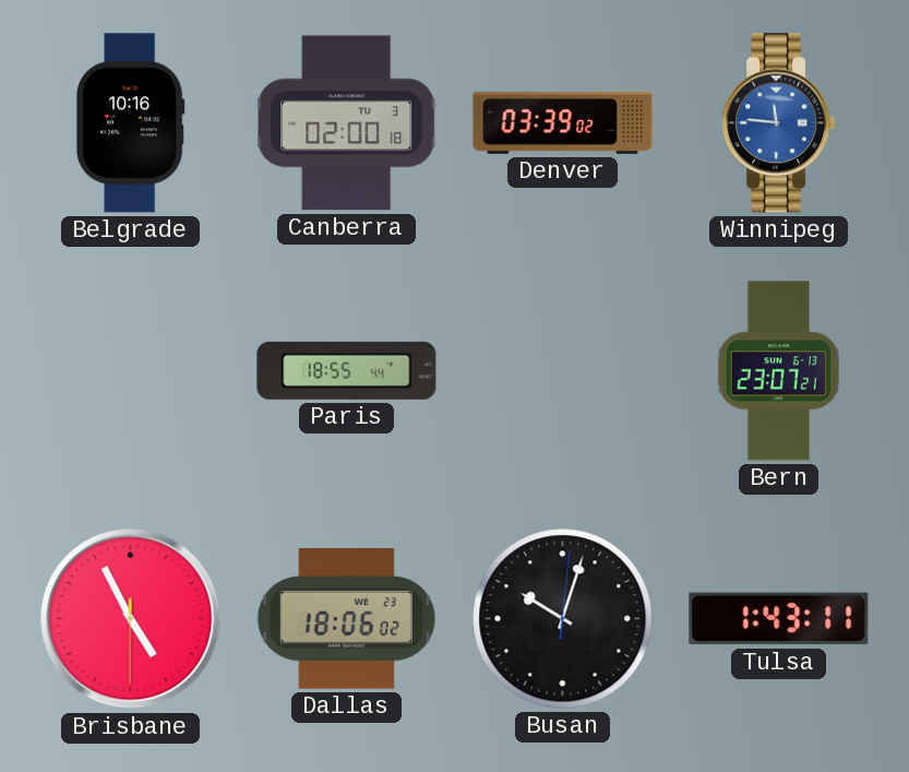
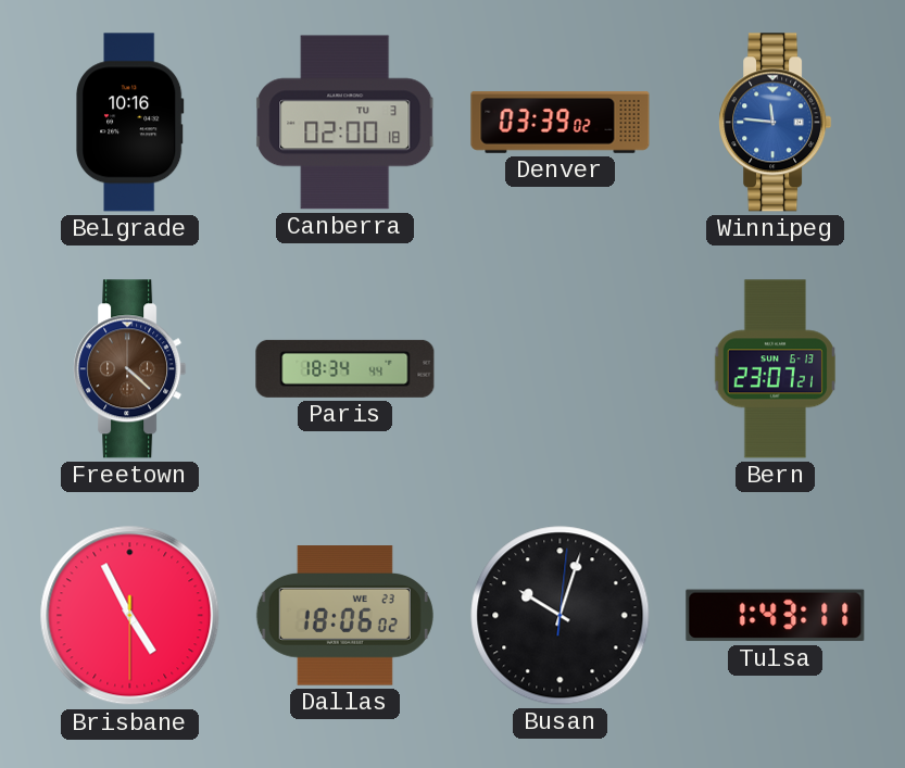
Freetown: none -> 4:22 (130, 369)
Paris: 18:55 -> 18:34 (345, 368)
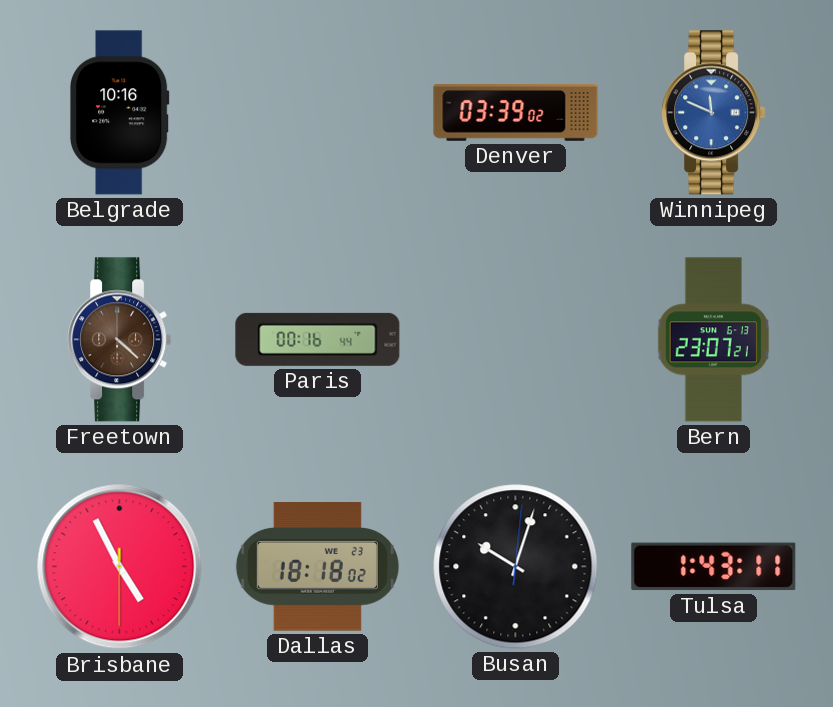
Canberra: 02:00 -> none (345, 123)
Winnipeg: 11:46 -> 11:49 (714, 113)
Paris: 18:34 -> 00:16 (318, 339)
Dallas: 18:06 -> 18:18 (317, 567)
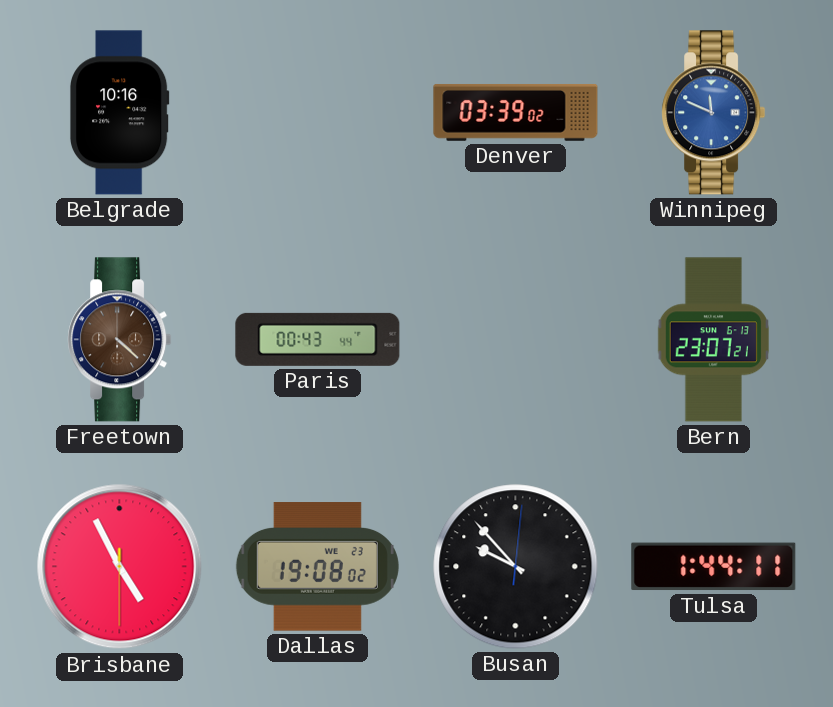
Paris: 00:16 -> 00:43 (318, 339)
Dallas: 18:18 -> 19:08 (317, 567)
Busan: 10:03 -> 9:53 (516, 567)
Tulsa: 1:43 -> 1:44 (714, 567)
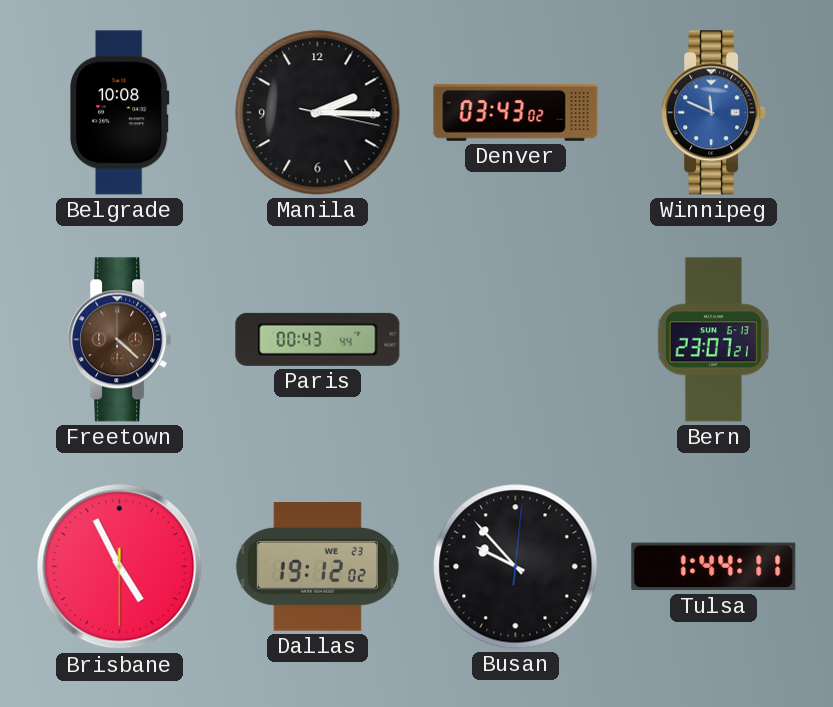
Belgrade: 10:16 -> 10:08 (119, 113)
Manila: none -> 2:15 (318, 113)
Denver: 03:39 -> 03:43 (516, 112)
Dallas: 19:08 -> 19:12 (317, 567)
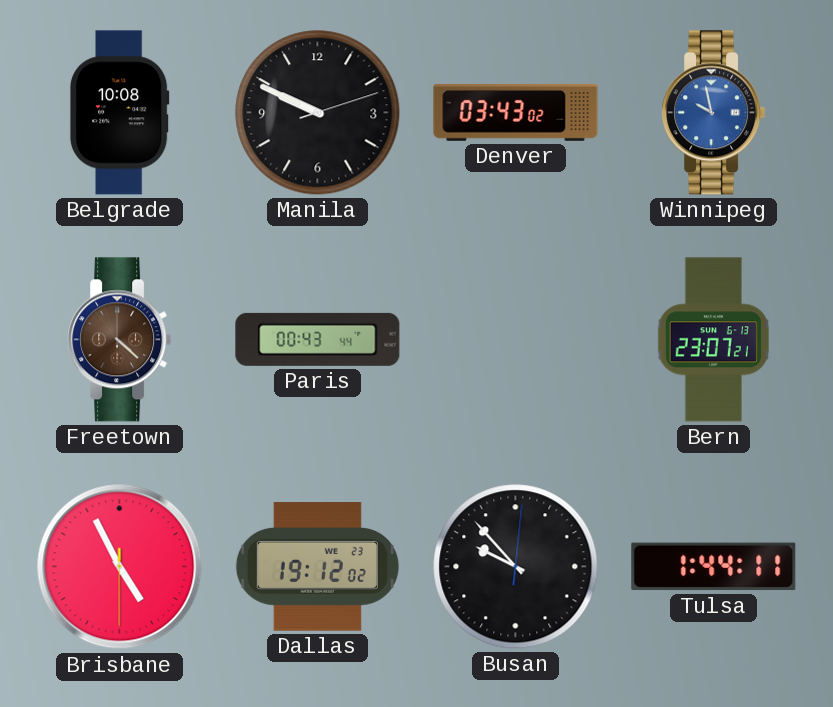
Manila: 2:15 -> 9:49 (318, 113)
Winnipeg: 11:49 -> 9:58 (714, 113)
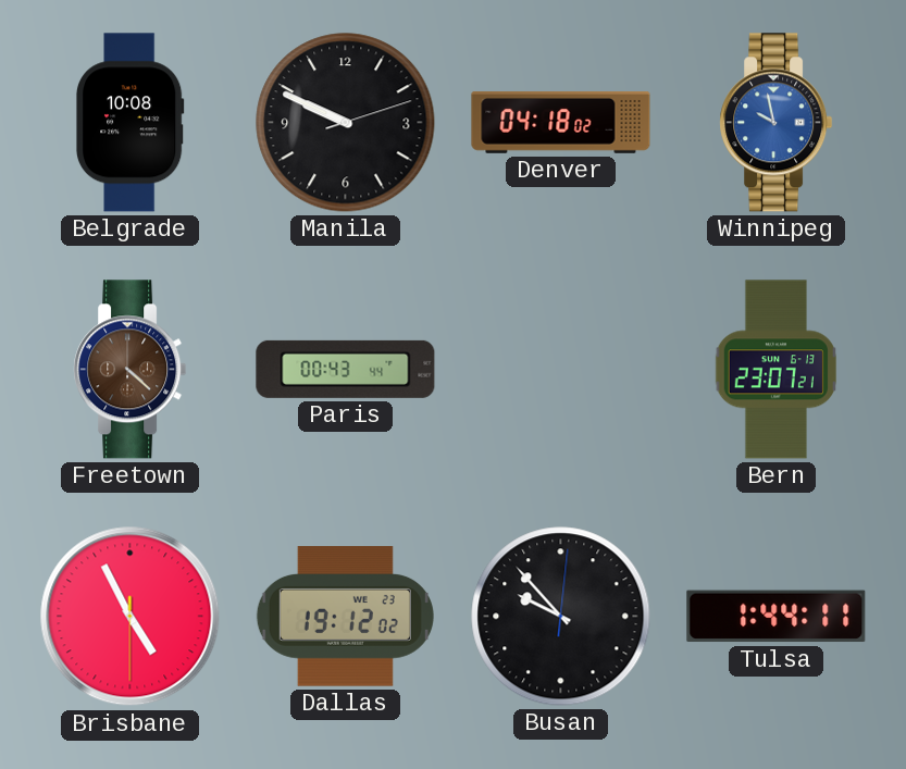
Denver: 03:43 -> 04:18 (561, 122)
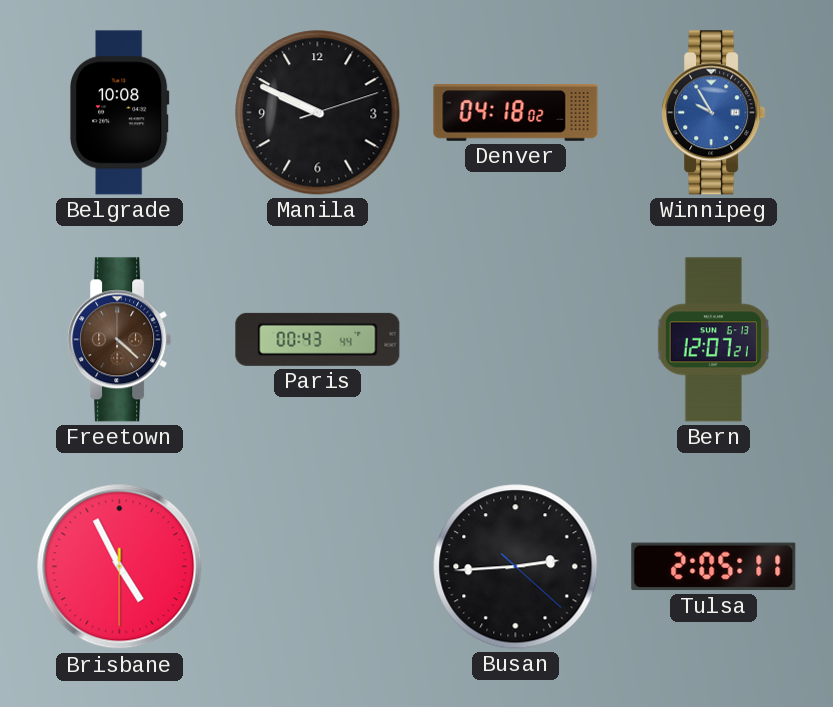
Winnipeg: 9:58 -> 9:55 (714, 113)
Bern: 23:07 -> 12:07 (713, 340)
Dallas: 19:12 -> none (345, 617)
Busan: 9:53 -> 2:44 (516, 567)
Tulsa: 1:44 -> 2:05 (714, 567)
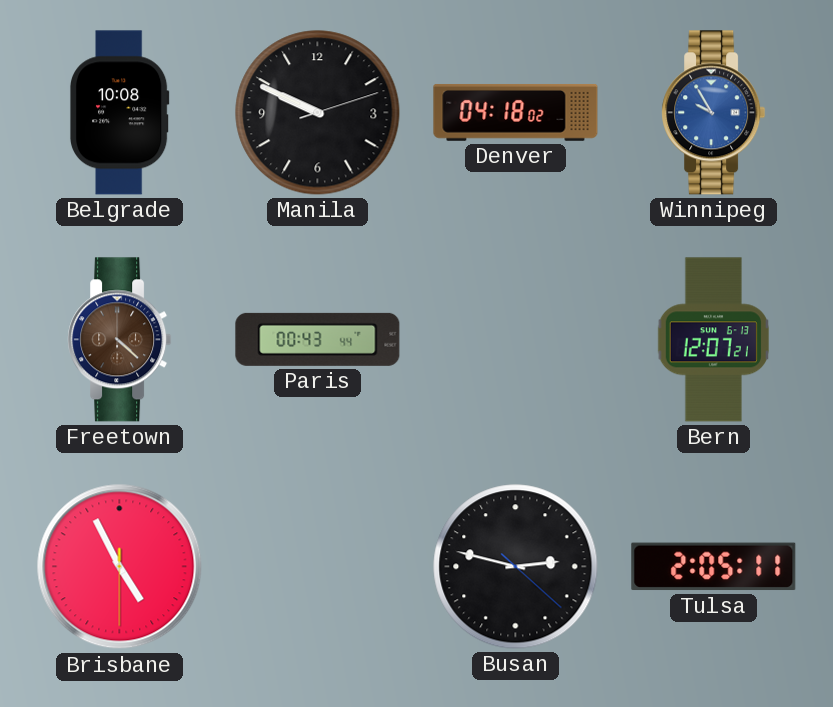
Busan: 2:44 -> 2:47 (516, 567)
